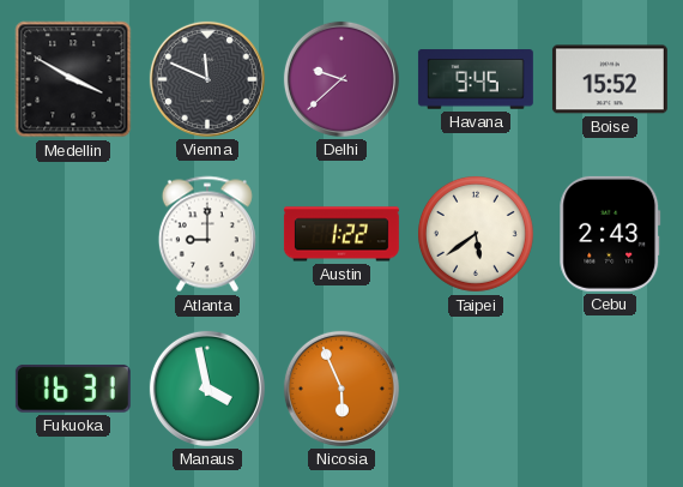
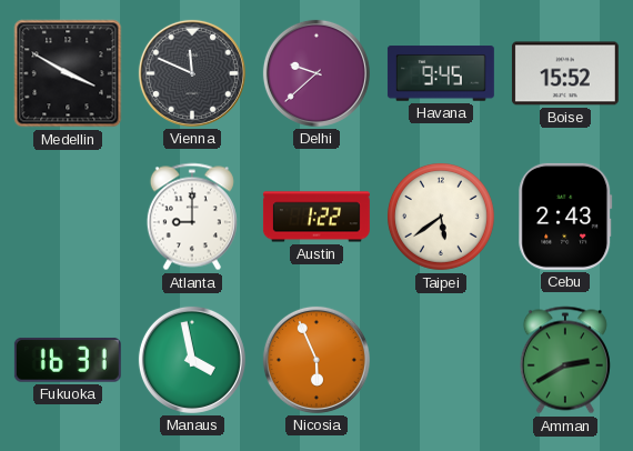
Amman: none -> 2:40 (565, 360)
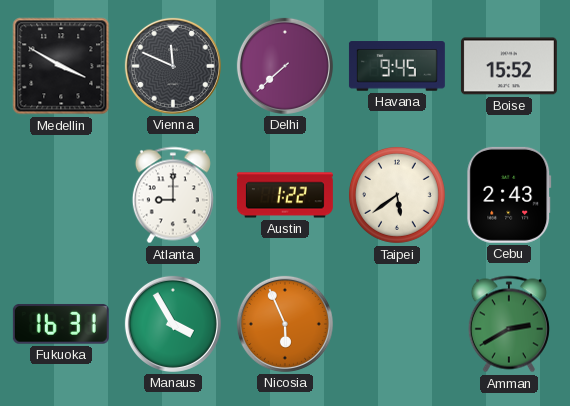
Delhi: 9:38 -> 7:38 (285, 66)
Manaus: 3:58 -> 3:55 (173, 324)
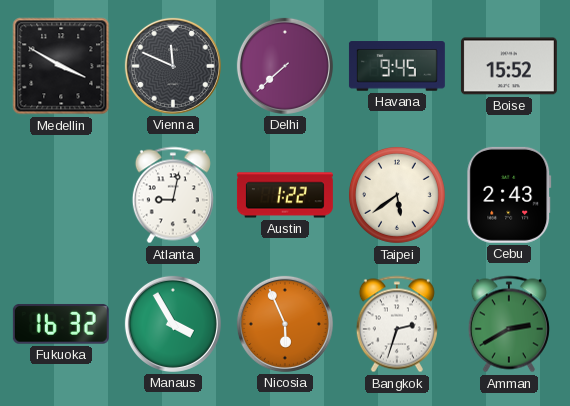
Atlanta: 9:00 -> 9:02 (173, 195)
Fukuoka: 16:31 -> 16:32 (61, 324)
Bangkok: none -> 2:33 (397, 324)
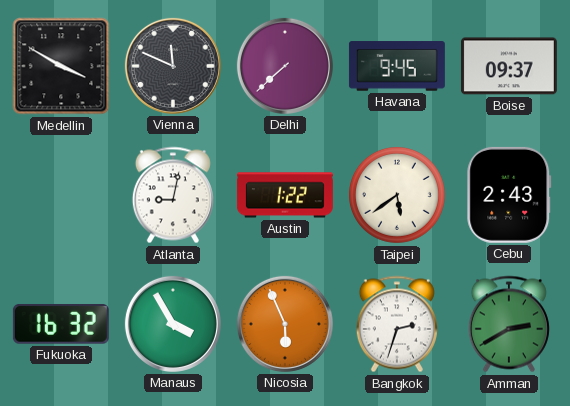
Boise: 15:52 -> 09:37 (509, 66)
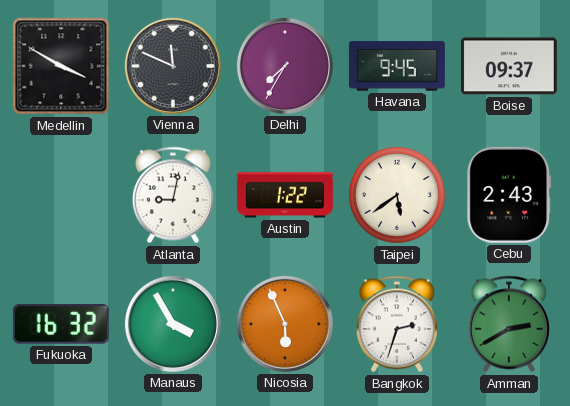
Delhi: 7:38 -> 7:35 (285, 66)
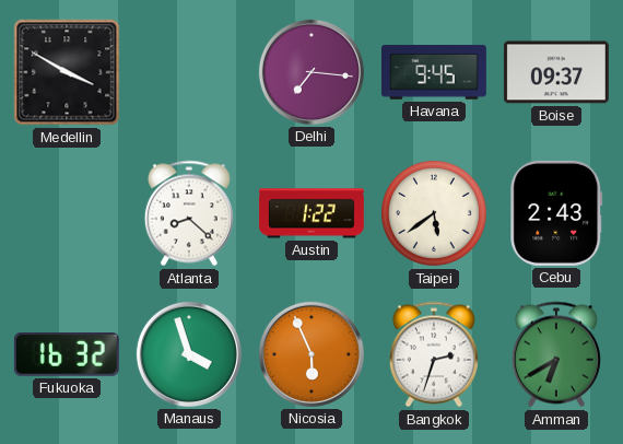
Vienna: 11:49 -> none (173, 66)
Delhi: 7:35 -> 7:16 (311, 72)
Atlanta: 9:02 -> 8:22 (189, 213)
Manaus: 3:55 -> 3:57 (189, 354)
Amman: 2:40 -> 6:40 (556, 354)
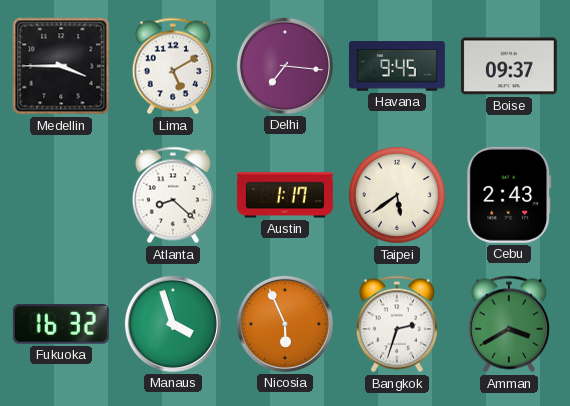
Medellin: 3:50 -> 3:45 (61, 66)
Lima: none -> 5:10 (173, 66)
Austin: 1:22 -> 1:17 (285, 195)
Amman: 6:40 -> 3:40 (509, 324)
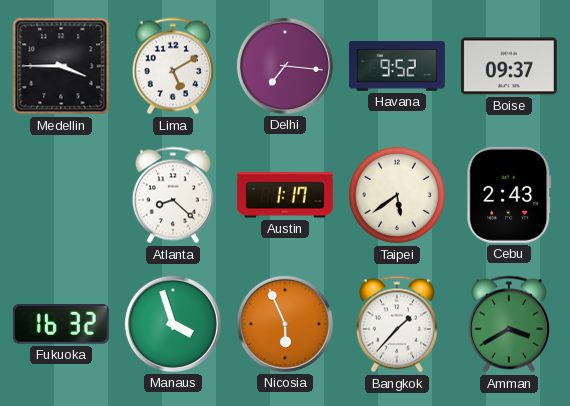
Havana: 9:45 -> 9:52 (397, 66)
Bangkok: 2:33 -> 1:37 (397, 324)
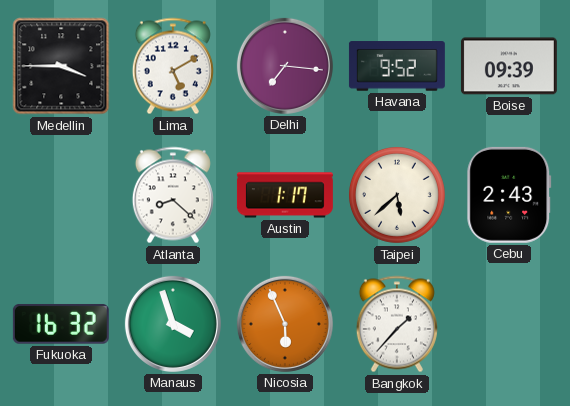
Boise: 09:37 -> 09:39 (509, 66)
Taipei: 5:39 -> 5:38 (397, 195)
Amman: 3:40 -> none (509, 324)
